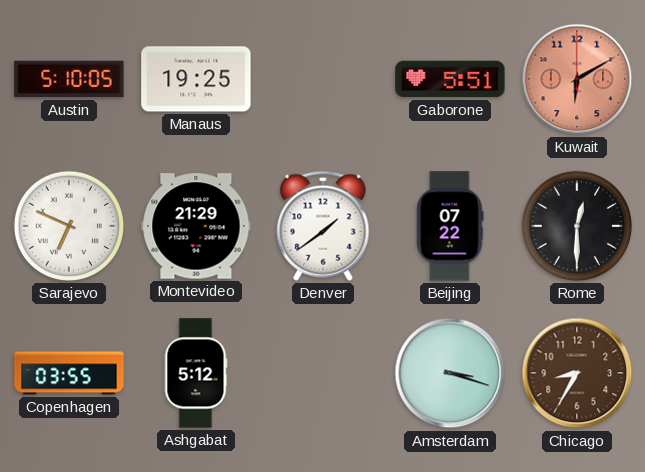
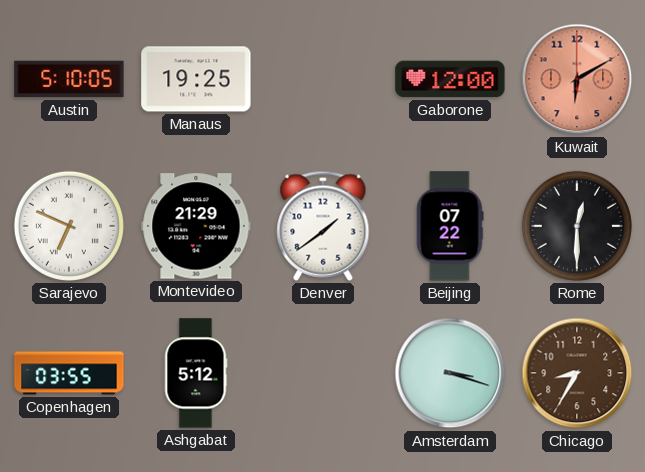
Gaborone: 5:51 -> 12:00 (450, 79)
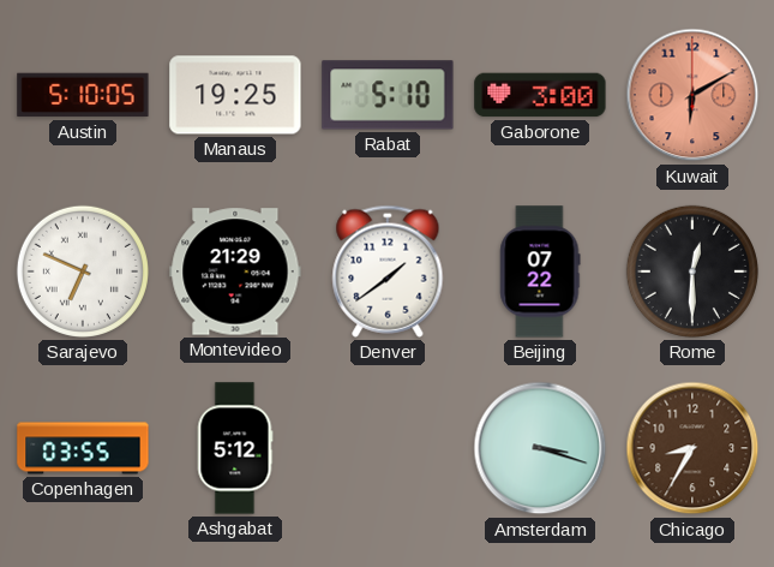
Rabat: none -> 5:10 (388, 95)
Gaborone: 12:00 -> 3:00 (540, 95)
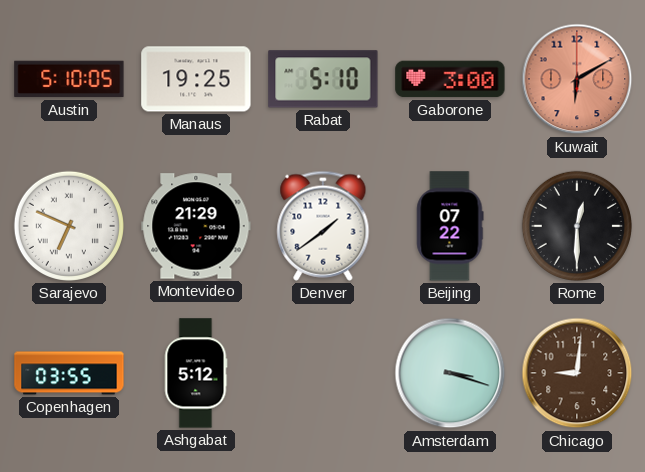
Chicago: 8:35 -> 9:01 (577, 373)
